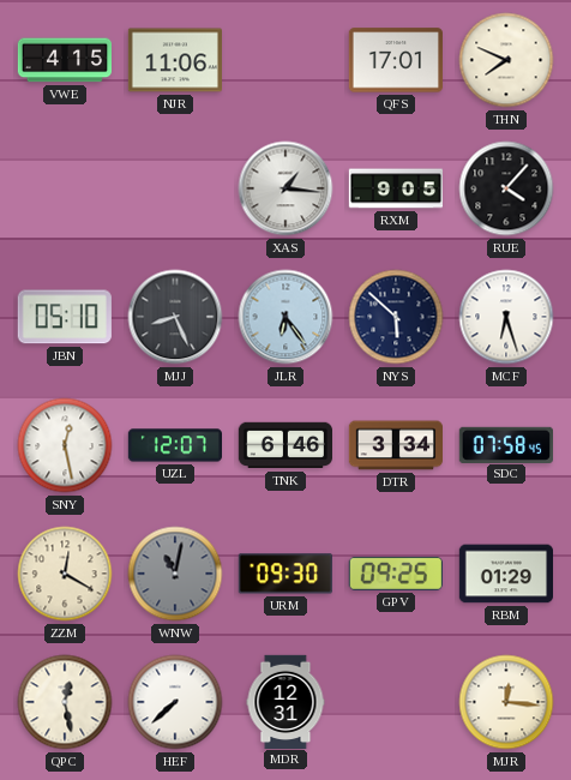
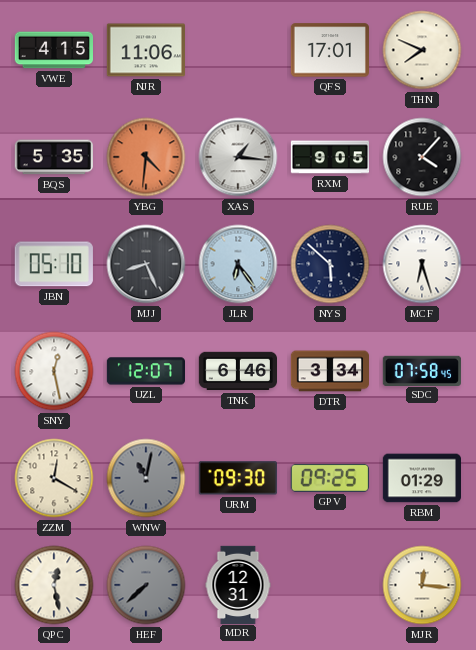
BQS: none -> 5:35 (53, 157)
YBG: none -> 4:31 (146, 157)
HEF dial: white -> grey (146, 585)
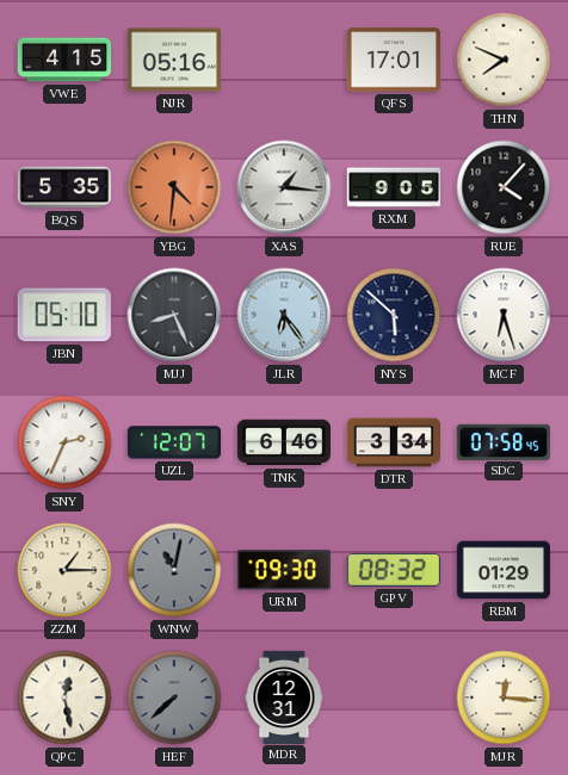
NJR: 11:06 -> 05:16 (173, 60)
SNY: 12:28 -> 2:34 (64, 442)
ZZM: 12:20 -> 1:15 (64, 570)
GPV: 09:25 -> 08:32 (394, 570)
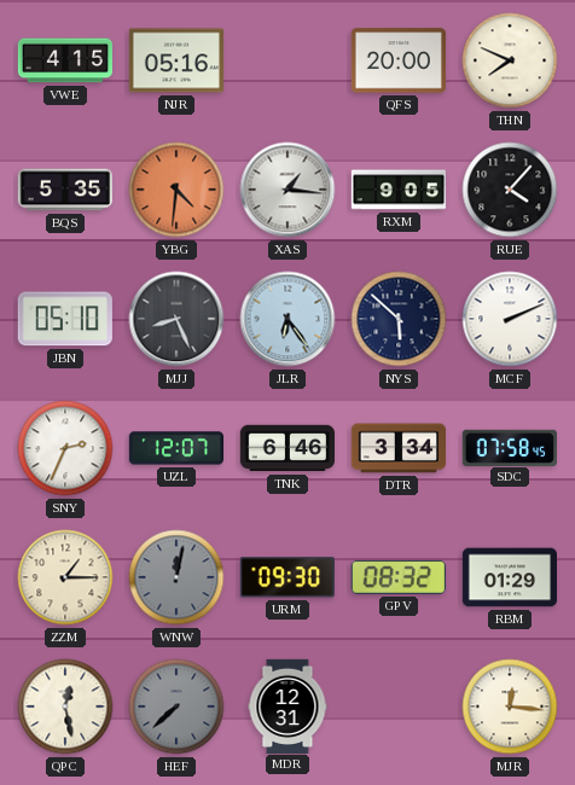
QFS: 17:01 -> 20:00 (397, 60)
MCF: 6:27 -> 2:11 (510, 319)
WNW: 11:02 -> 12:02 (176, 577)
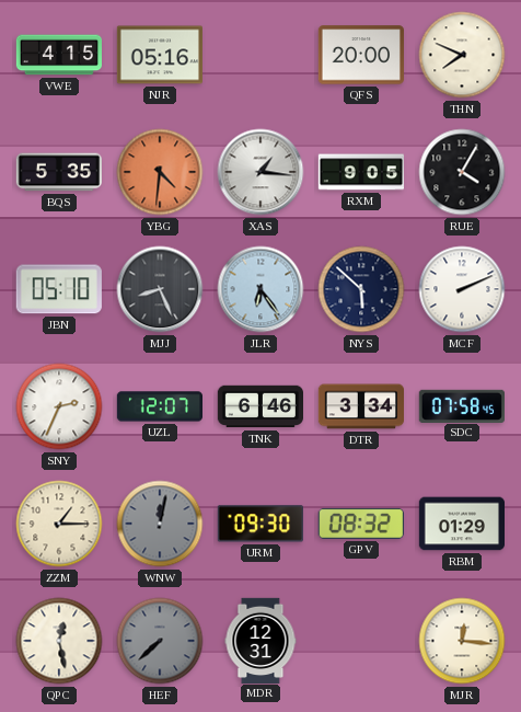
RUE: 4:07 -> 4:05 (462, 172)
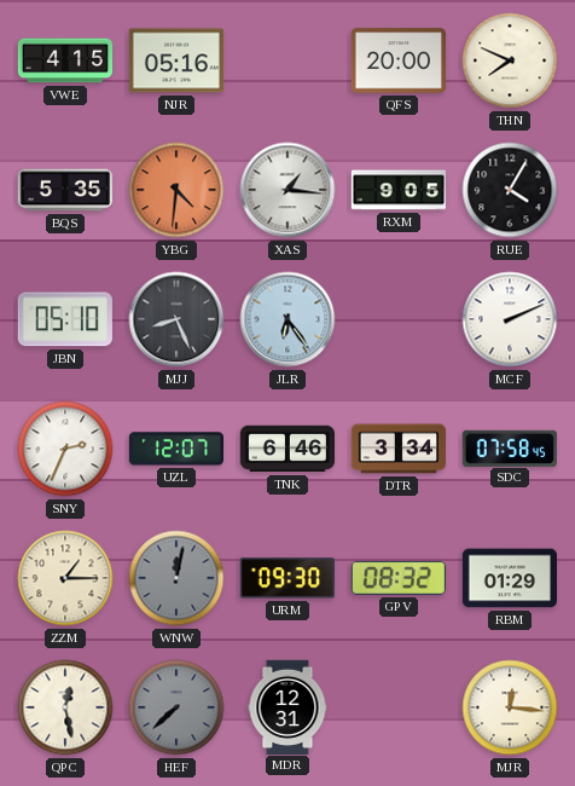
NYS: 5:52 -> none (361, 289)
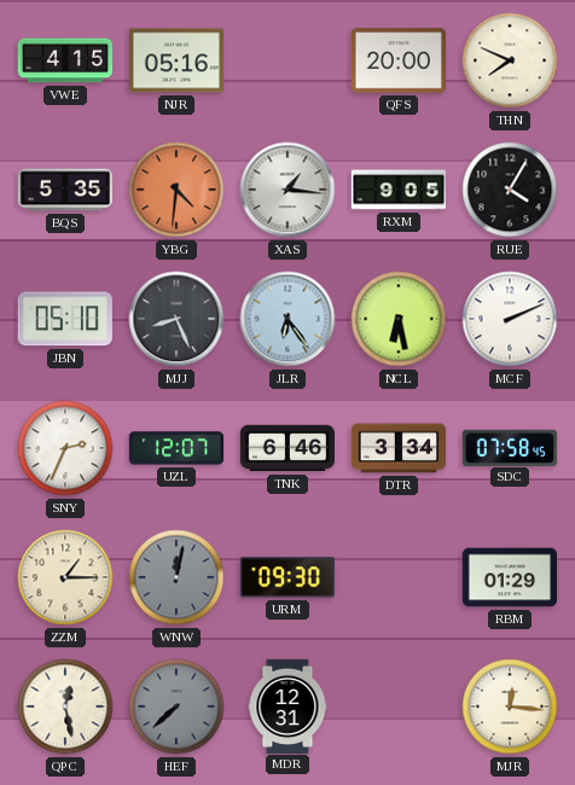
NCL: none -> 6:28 (399, 319)
GPV: 08:32 -> none (399, 578)
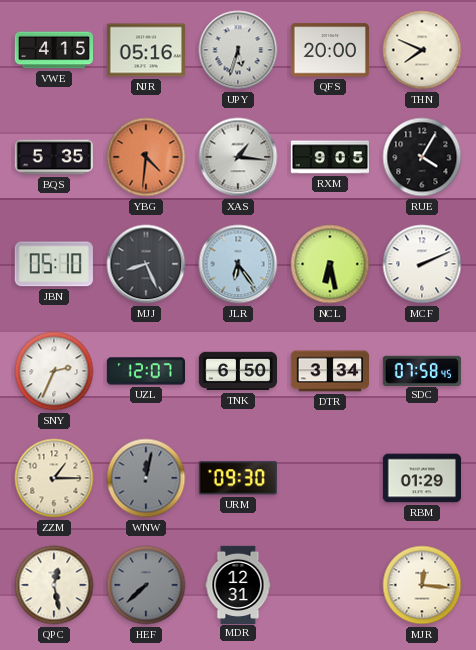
UPY: none -> 5:33 (238, 50)
TNK: 6:46 -> 6:50 (237, 371)
